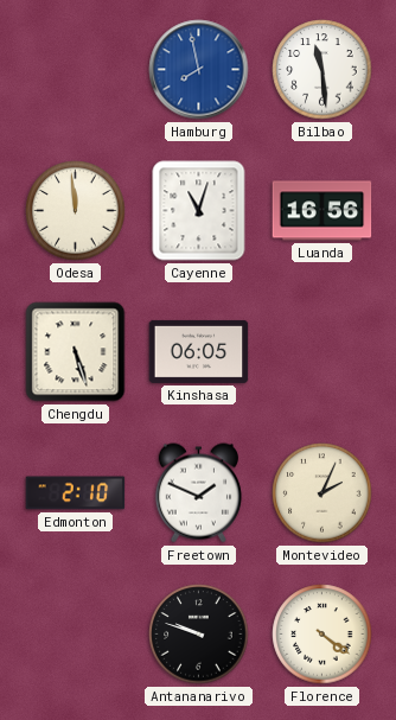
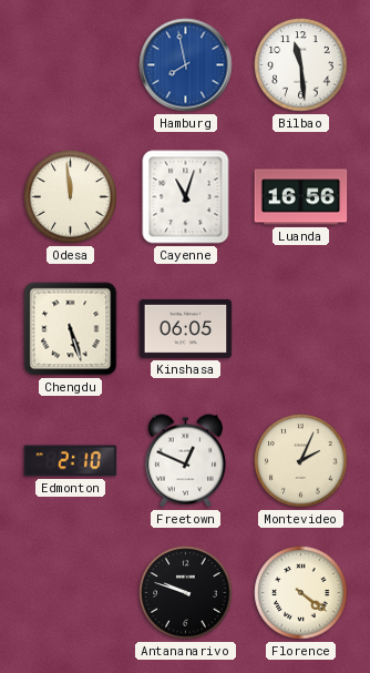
Freetown: 1:49 -> 12:49 (185, 461)
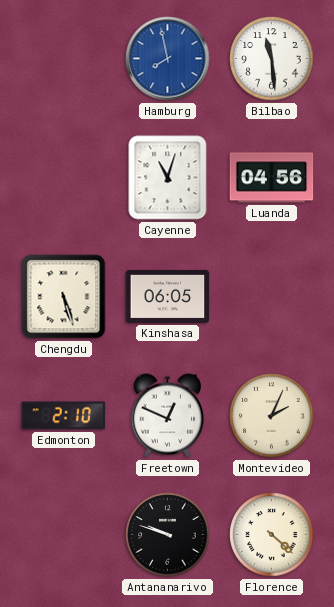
Odesa: 11:59 -> none (71, 197)
Luanda: 16:56 -> 04:56 (272, 178)
Florence: 4:21 -> 4:22 (272, 535)
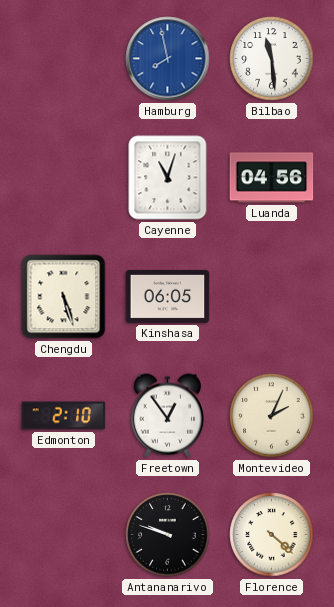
Freetown: 12:49 -> 12:54 (167, 416)
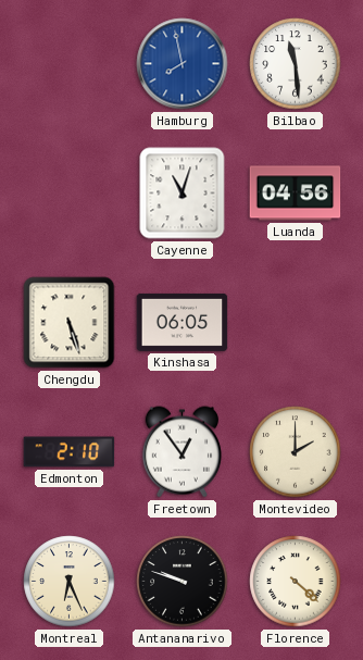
Montevideo: 2:04 -> 2:00 (296, 452)
Montreal: none -> 6:26 (70, 582)
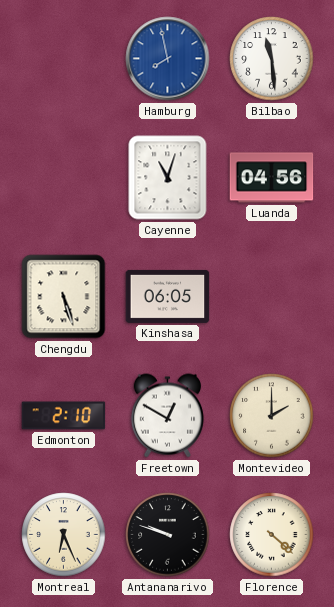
Freetown: 12:54 -> 12:50 (167, 416)
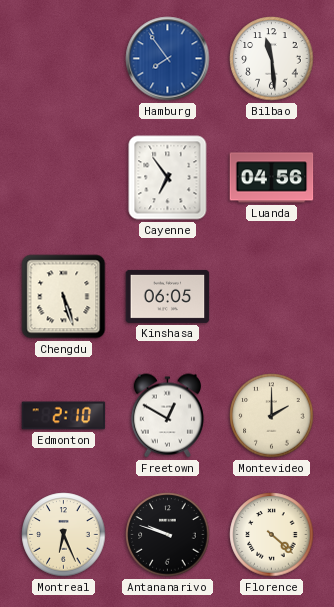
Hamburg: 7:58 -> 7:54 (168, 59)
Cayenne: 11:03 -> 6:54 (168, 178)
